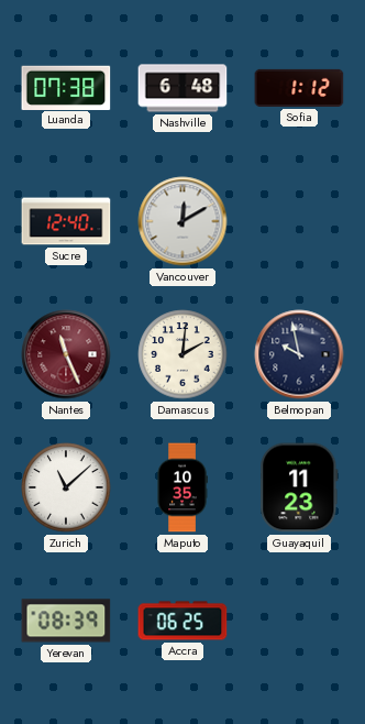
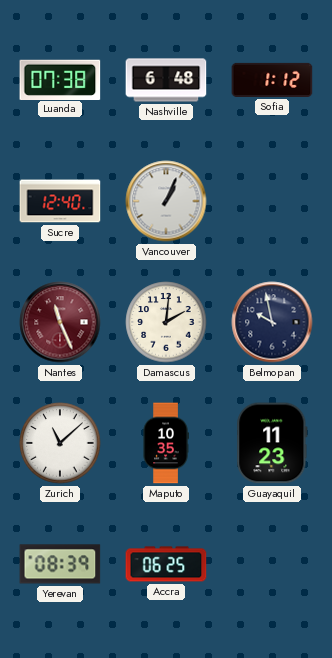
Vancouver: 12:10 -> 1:04 (166, 201)
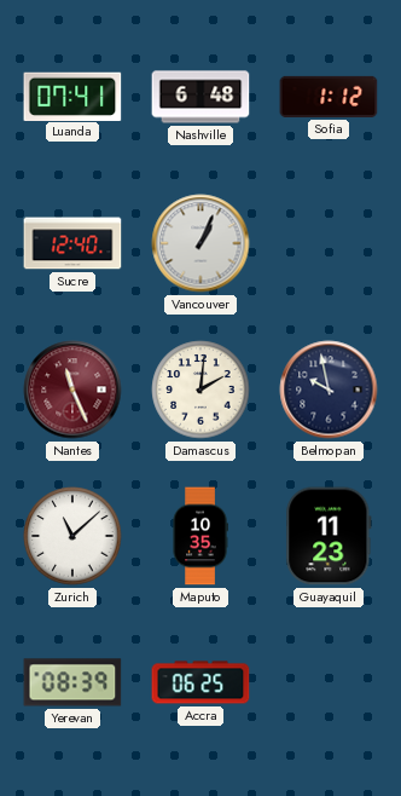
Luanda: 07:38 -> 07:41 (72, 96)
